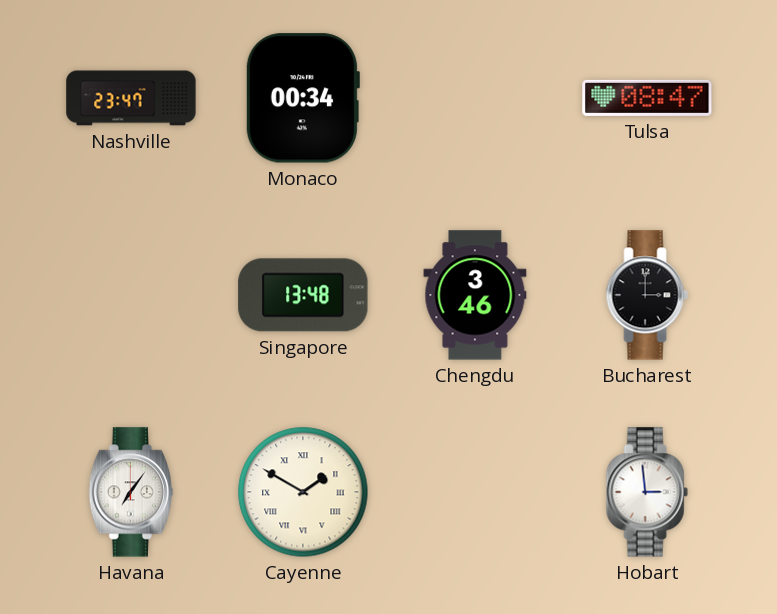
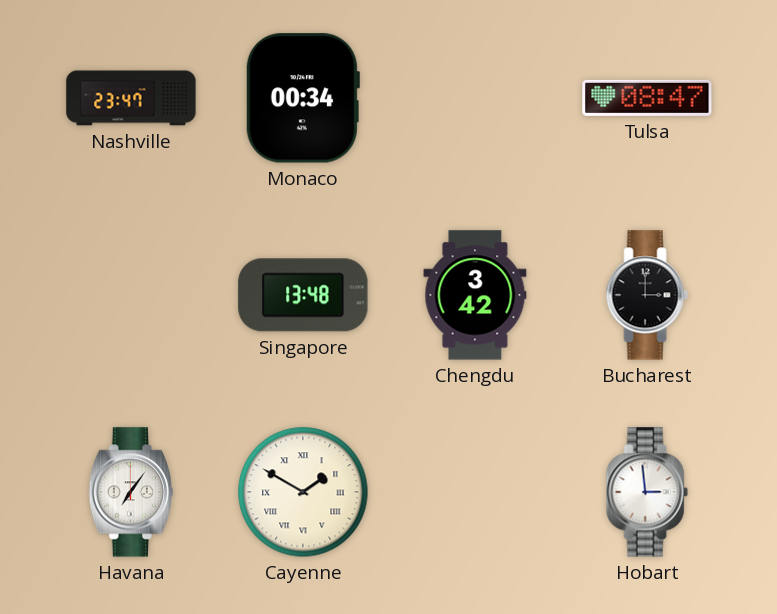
Chengdu: 3:46 -> 3:42 (475, 295)
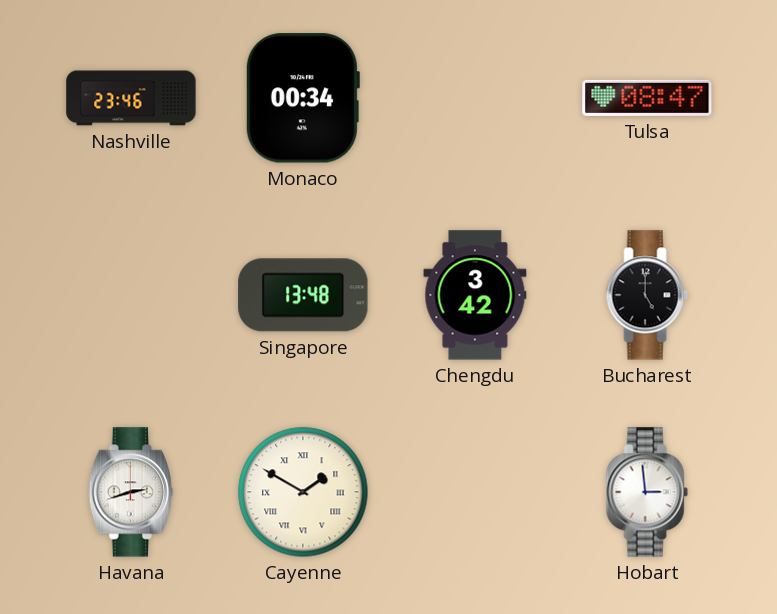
Nashville: 23:47 -> 23:46 (131, 98)
Bucharest: 3:00 -> 5:00 (647, 295)
Havana: 7:06 -> 2:42 (130, 492)
